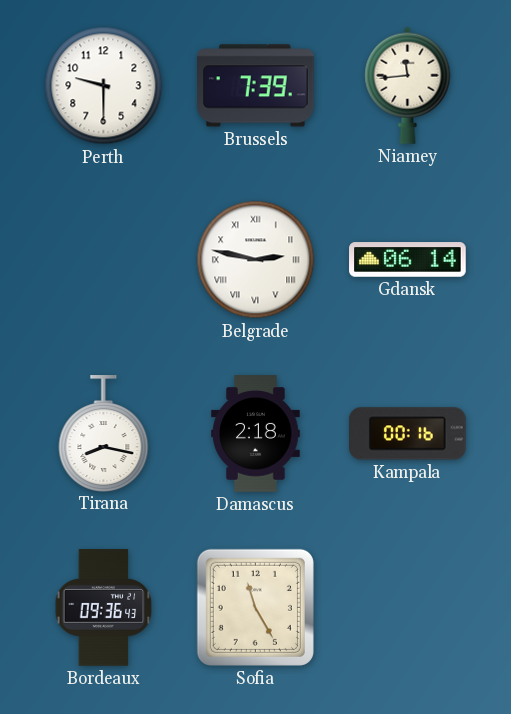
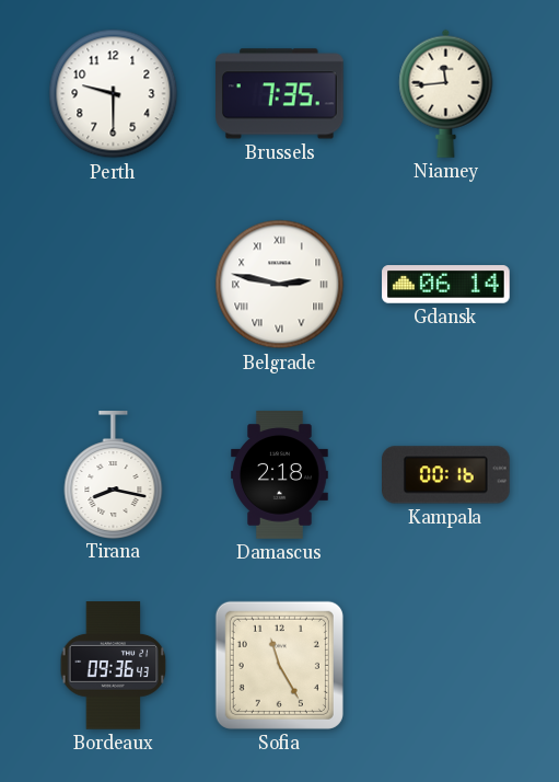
Brussels: 7:39 -> 7:35 (280, 94)
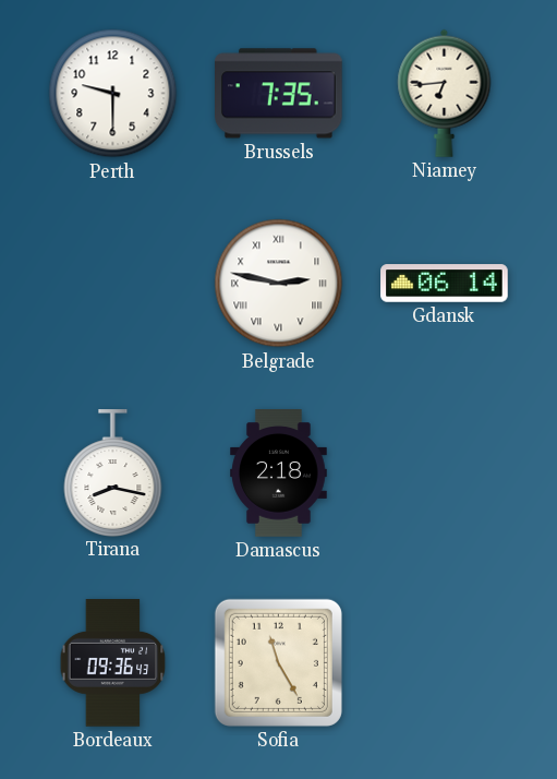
Niamey: 11:44 -> 6:44 (445, 93)
Kampala: 00:16 -> none (446, 475)
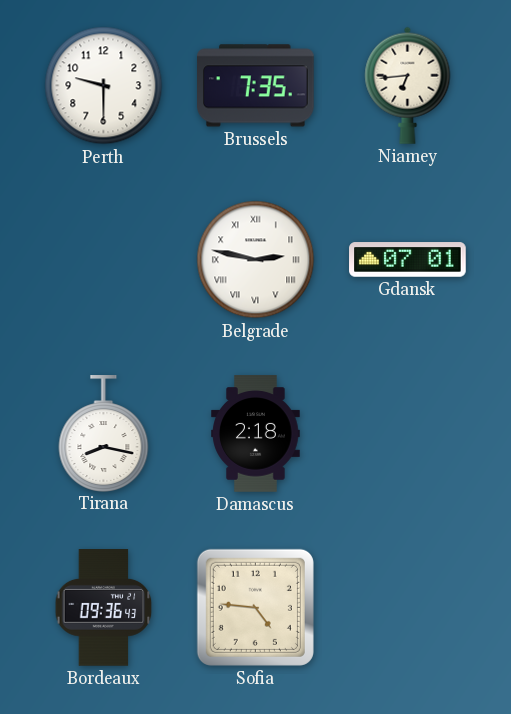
Gdansk: 06:14 -> 07:01 (408, 260)
Sofia: 11:25 -> 4:46 (255, 607)
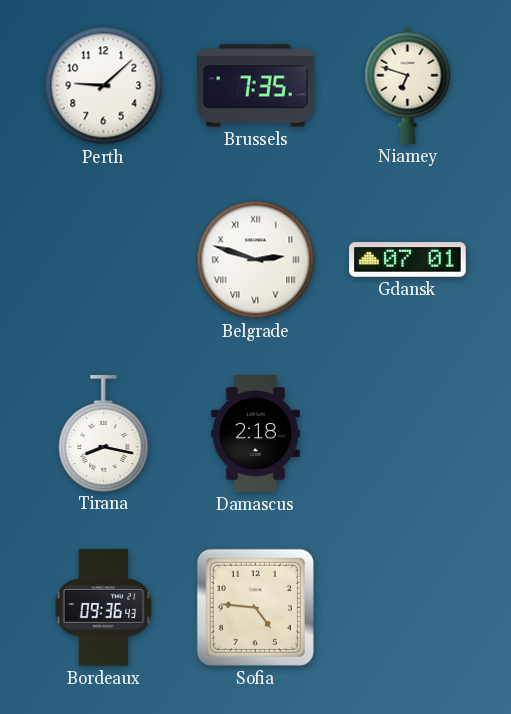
Perth: 9:30 -> 9:08 (104, 86)
Niamey: 6:44 -> 6:48 (408, 85)
Belgrade: 2:47 -> 2:48 (256, 260)
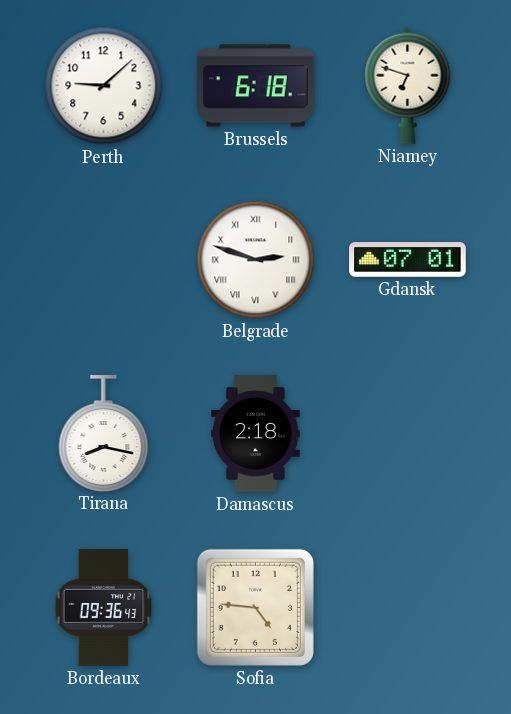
Brussels: 7:35 -> 6:18 (256, 86)
